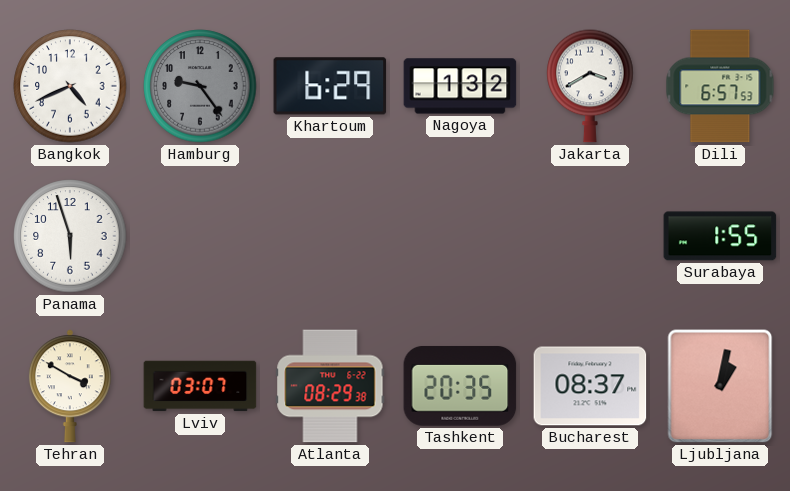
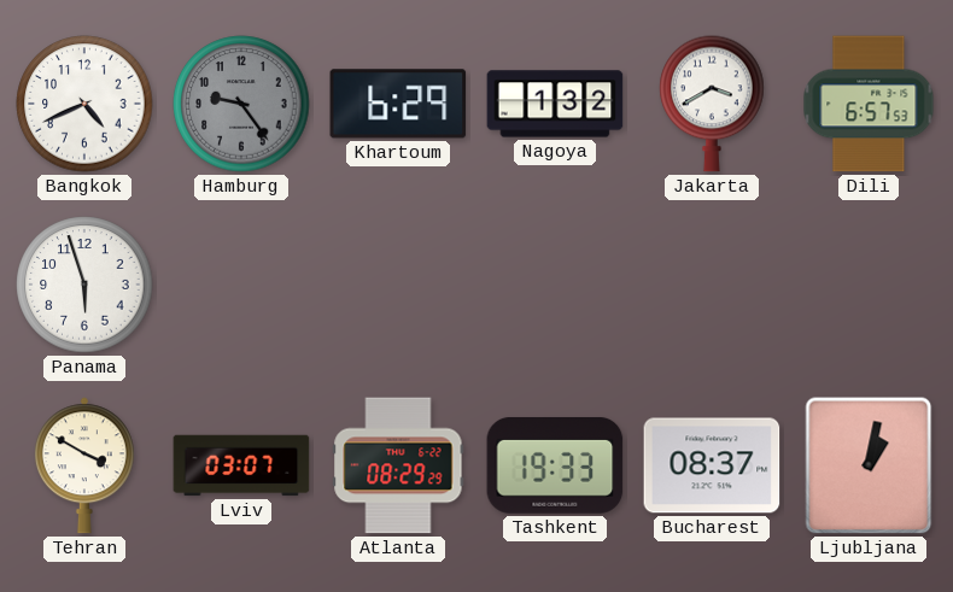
Surabaya: 1:55 -> none (720, 236)
Atlanta: 08:29:38 -> 08:29:29 (398, 465)
Tashkent: 20:35 -> 19:33 (555, 465)
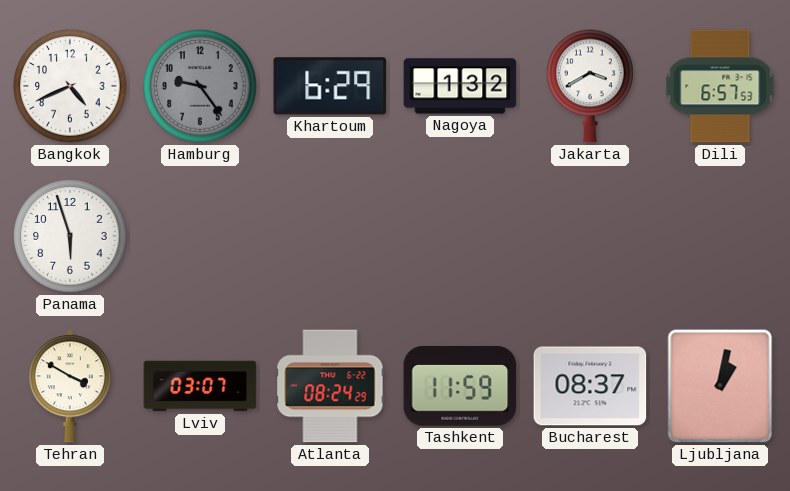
Atlanta: 08:29 -> 08:24 (330, 386)
Tashkent: 19:33 -> 11:59 (460, 386)
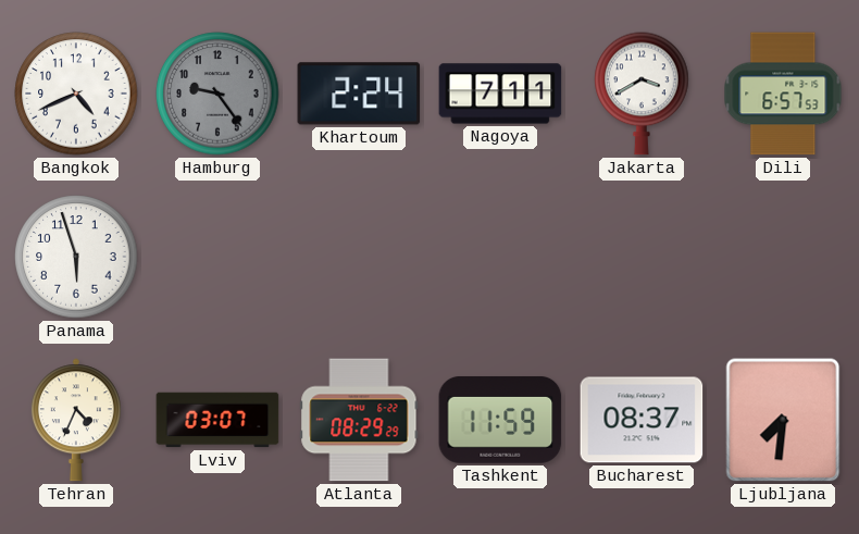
Khartoum: 6:29 -> 2:24 (359, 94)
Nagoya: 1:32 -> 7:11 (500, 94)
Tehran: 3:50 -> 4:34 (76, 420)
Atlanta: 08:24 -> 08:29 (359, 420)
Ljubljana: 1:02 -> 7:31 (783, 420)
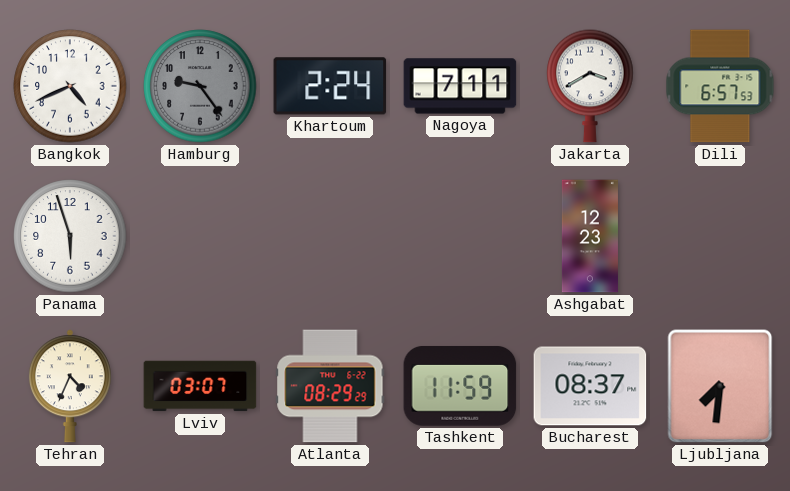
Ashgabat: none -> 12:23 (590, 236)
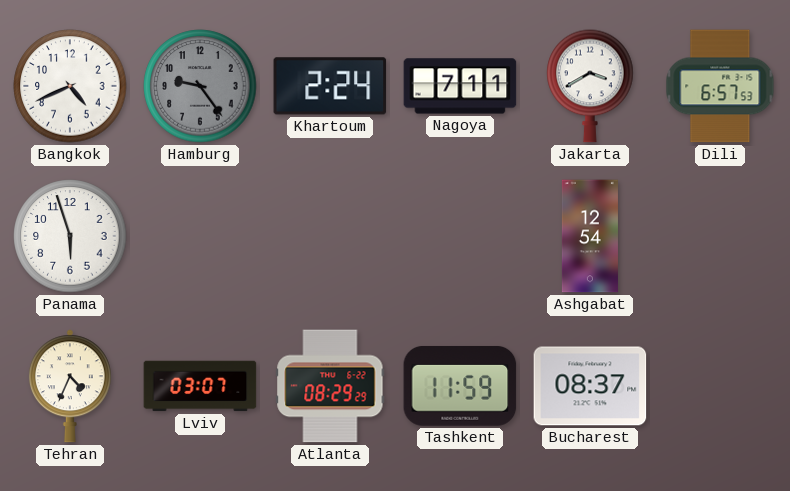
Ashgabat: 12:23 -> 12:54 (590, 236)
Ljubljana: 7:31 -> none (720, 386)
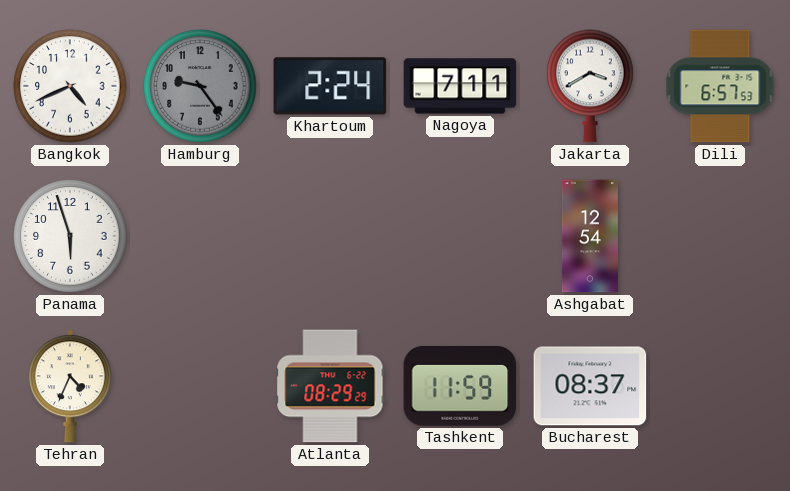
Lviv: 03:07 -> none (200, 386)
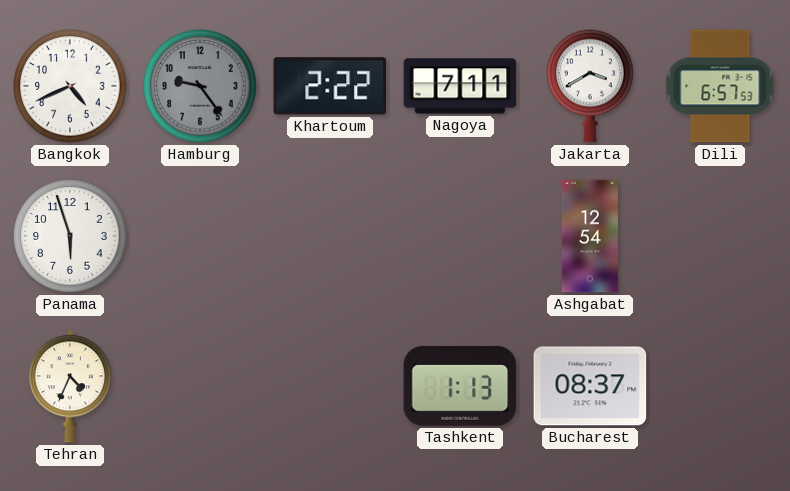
Khartoum: 2:24 -> 2:22 (330, 86)
Atlanta: 08:29 -> none (330, 386)
Tashkent: 11:59 -> 1:13 (460, 386)
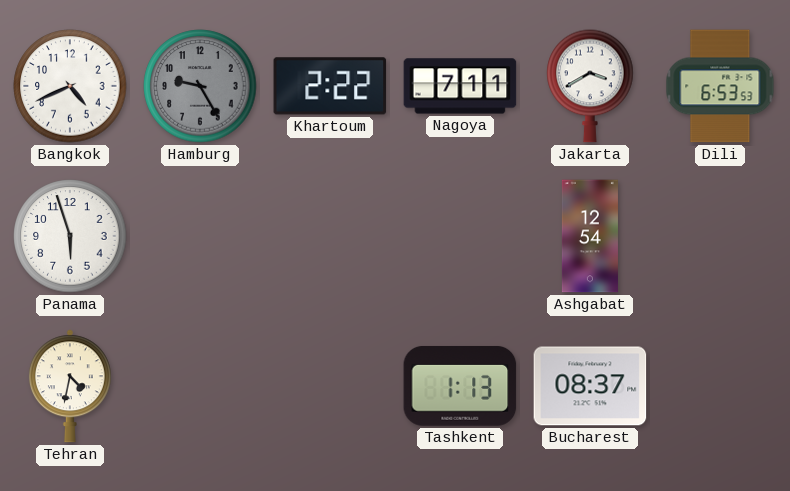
Hamburg: 9:24 -> 9:25 (200, 86)
Dili: 6:57 -> 6:53 (720, 86)
Tehran: 4:34 -> 4:32 (70, 386)
